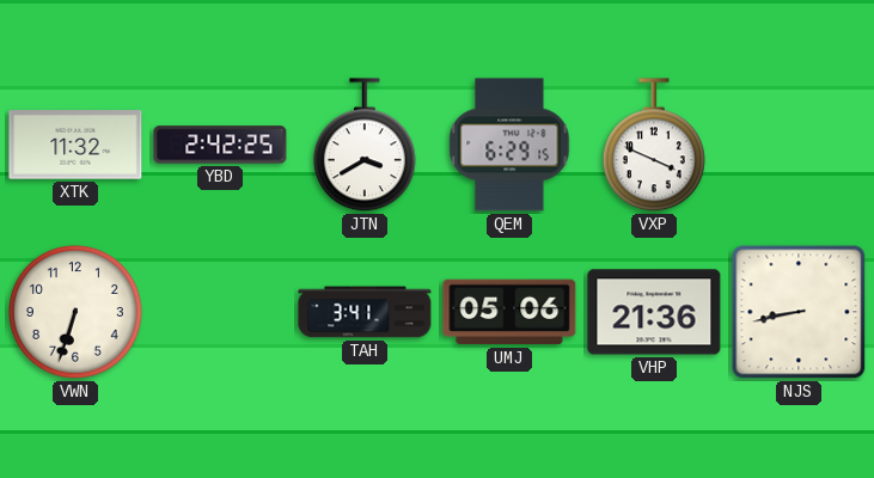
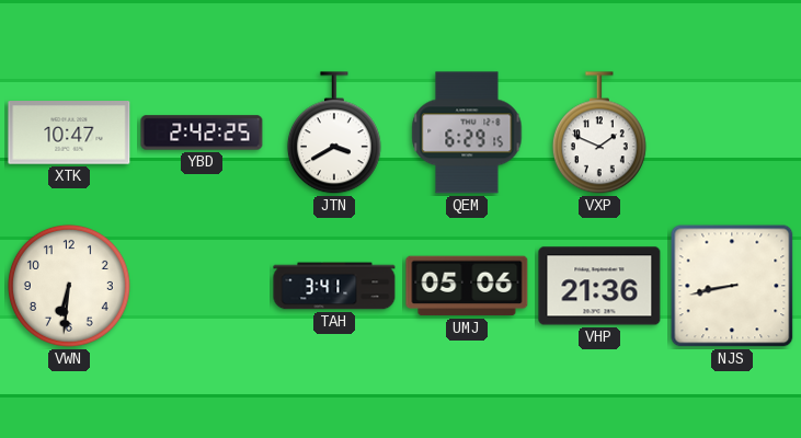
XTK: 11:32 -> 10:47 (69, 132)
VXP: 3:49 -> 1:49 (599, 134)
VWN: 6:33 -> 6:31 (69, 286)
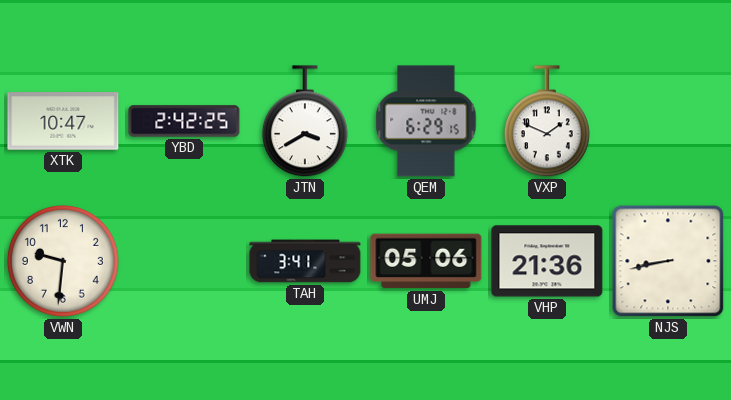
VWN: 6:31 -> 9:31 (63, 261)
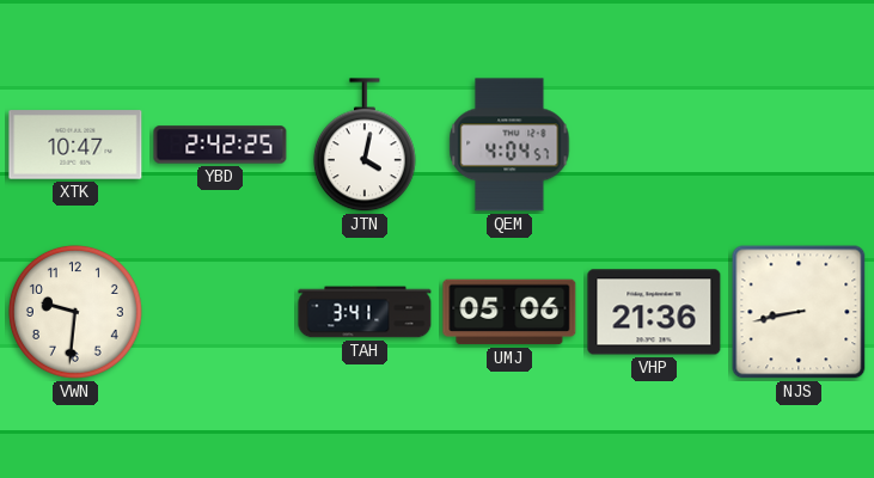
JTN: 3:40 -> 4:02 (365, 146)
QEM: 6:29 -> 4:04 (509, 145)
VXP: 1:49 -> none (547, 122)
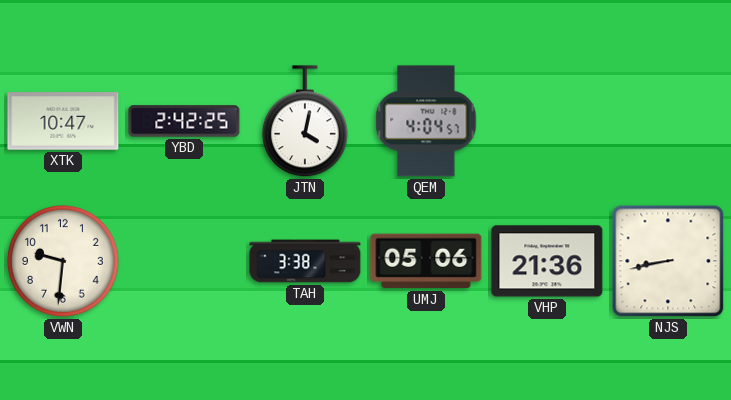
TAH: 3:41 -> 3:38 (305, 261)
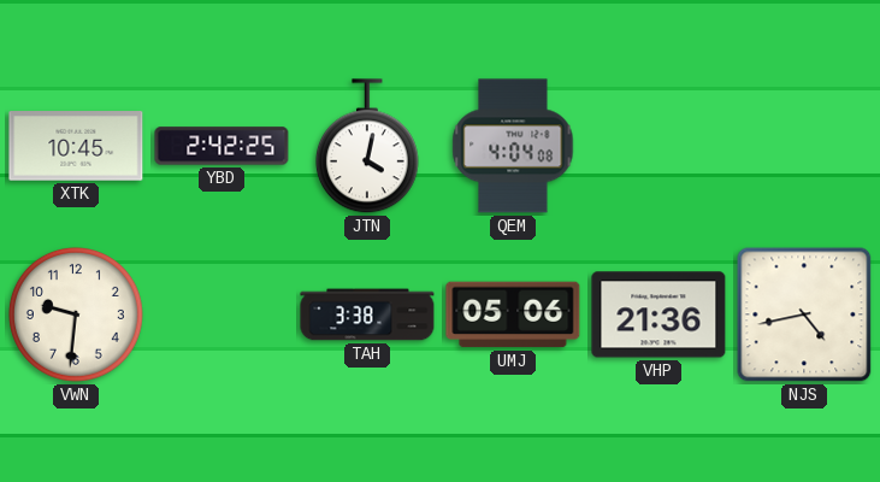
XTK: 10:47 -> 10:45 (76, 146)
QEM: 4:04:57 -> 4:04:08 (513, 146)
NJS: 8:43 -> 4:43 (804, 315)
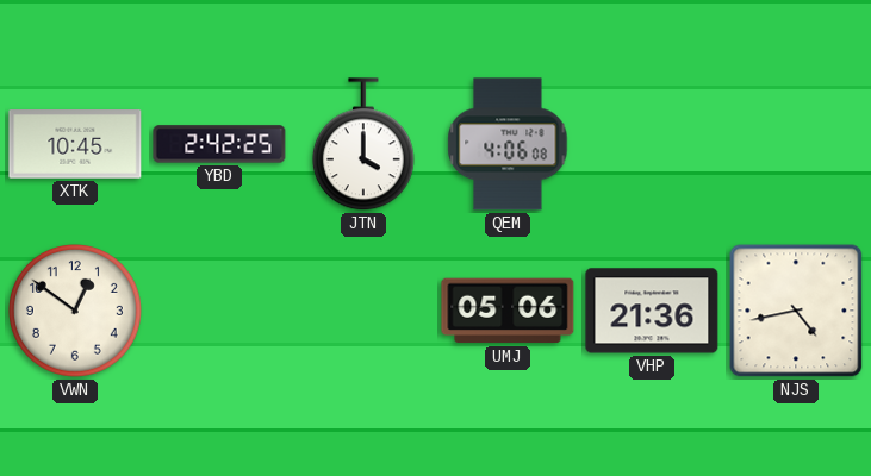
JTN: 4:02 -> 4:00 (363, 145)
QEM: 4:04 -> 4:06 (508, 144)
VWN: 9:31 -> 12:51 (75, 311)
TAH: 3:38 -> none (367, 315)
